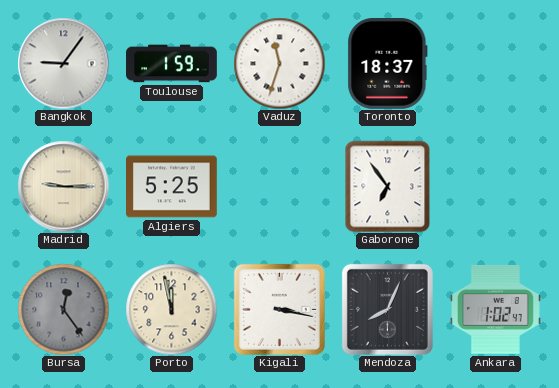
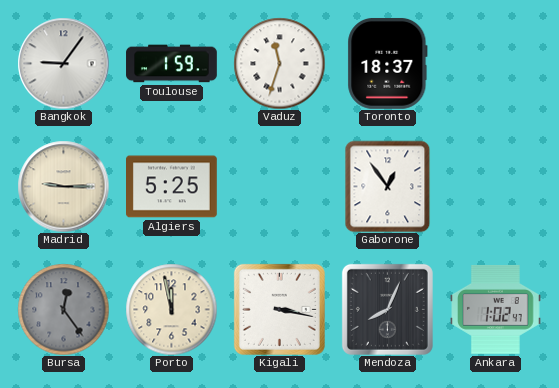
Gaborone: 6:54 -> 12:54 (388, 186)
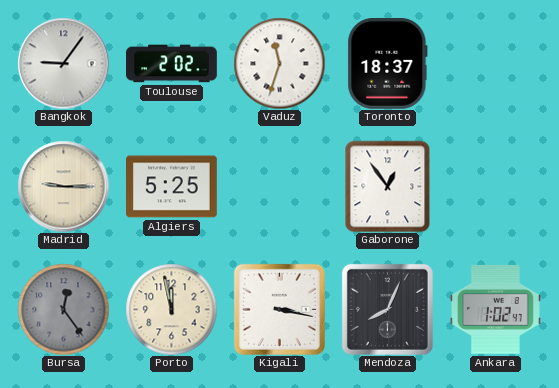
Toulouse: 1:59 -> 2:02 (172, 64)
